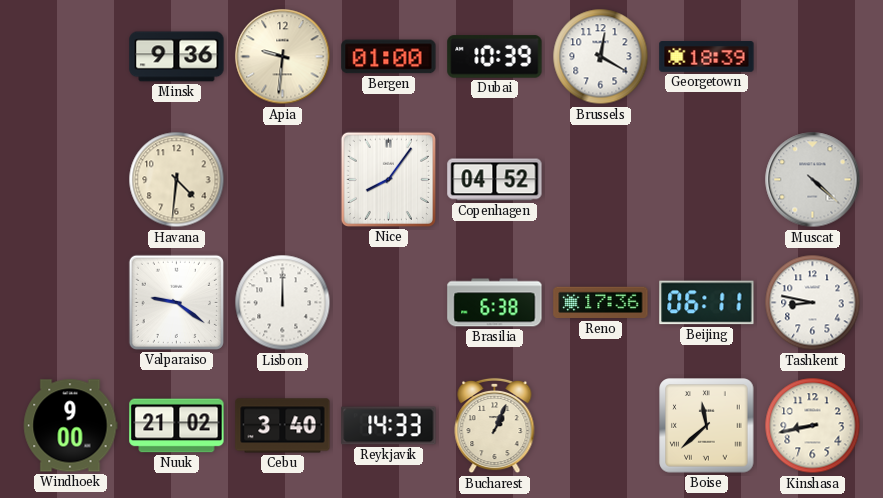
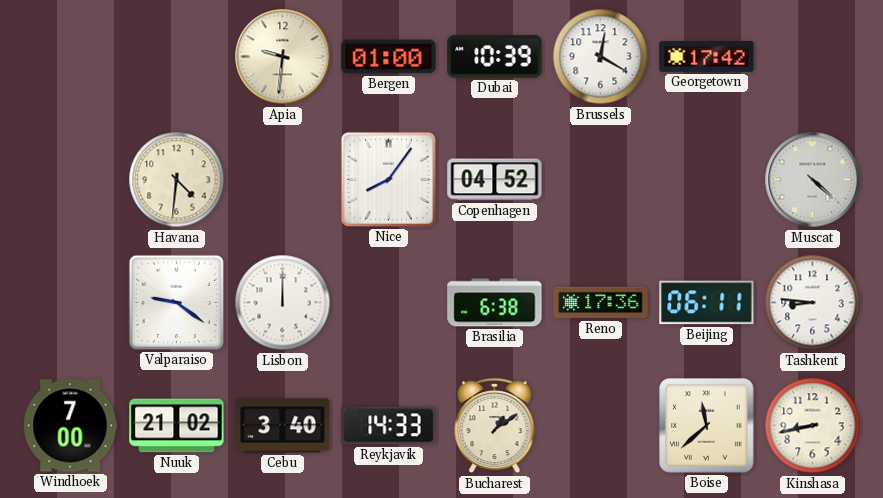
Minsk: 9:36 -> none (177, 57)
Georgetown: 18:39 -> 17:42 (707, 57)
Tashkent: 8:47 -> 8:46 (813, 303)
Windhoek: 9:00 -> 7:00 (70, 426)
Bucharest: 1:04 -> 1:09 (495, 426)
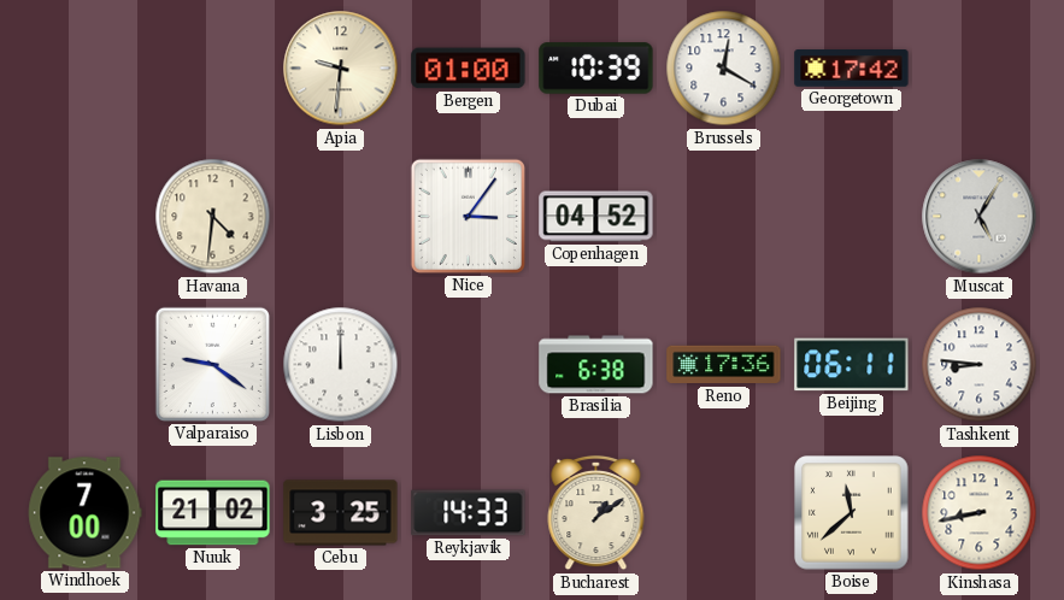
Nice: 8:06 -> 3:06 (468, 216)
Muscat: 4:22 -> 5:05 (980, 217)
Cebu: 3:40 -> 3:25 (341, 513)
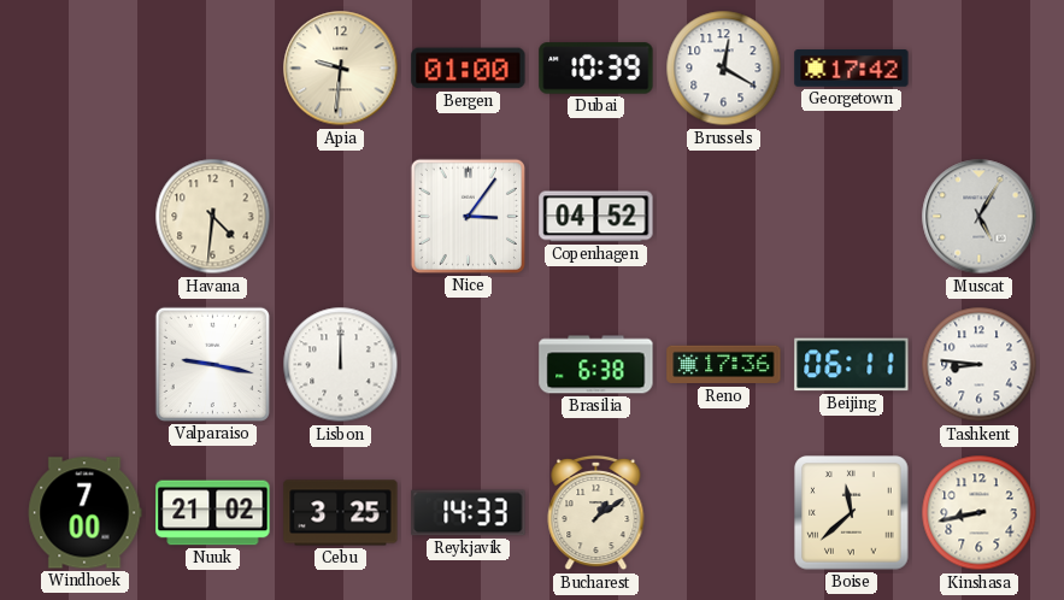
Valparaiso: 9:21 -> 9:17 (212, 364)
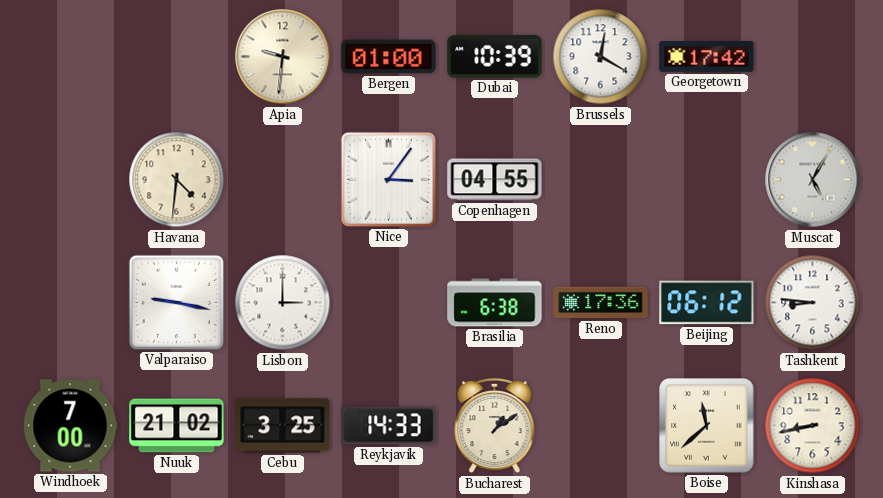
Copenhagen: 04:52 -> 04:55 (495, 180)
Lisbon: 12:00 -> 3:00 (283, 303)
Beijing: 06:11 -> 06:12 (707, 303)
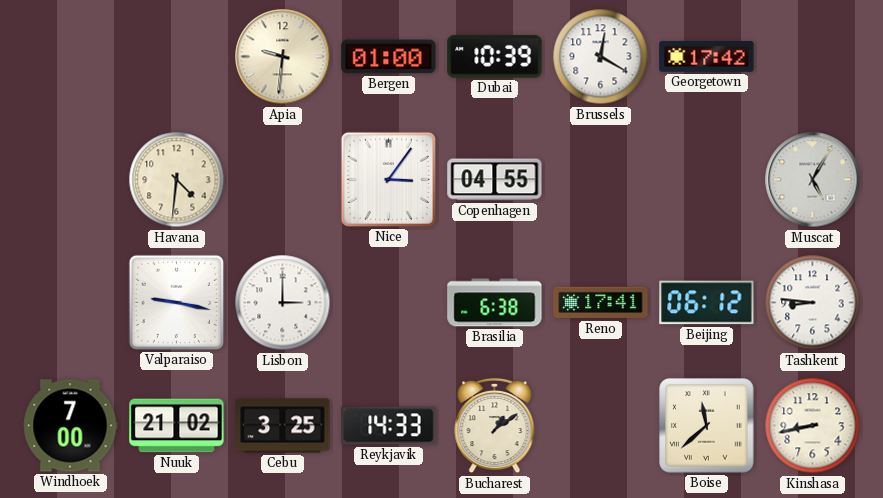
Reno: 17:36 -> 17:41 (601, 303)
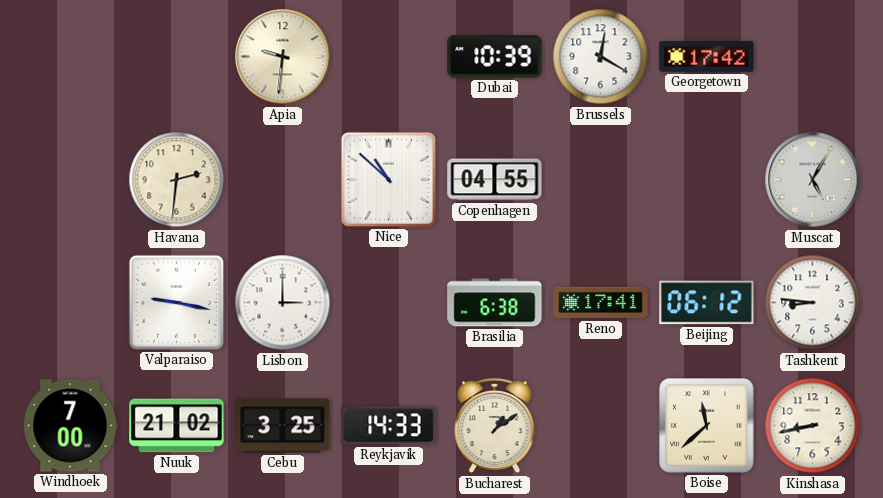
Bergen: 01:00 -> none (389, 57)
Havana: 4:31 -> 2:31 (177, 180)
Nice: 3:06 -> 10:52 (388, 179)
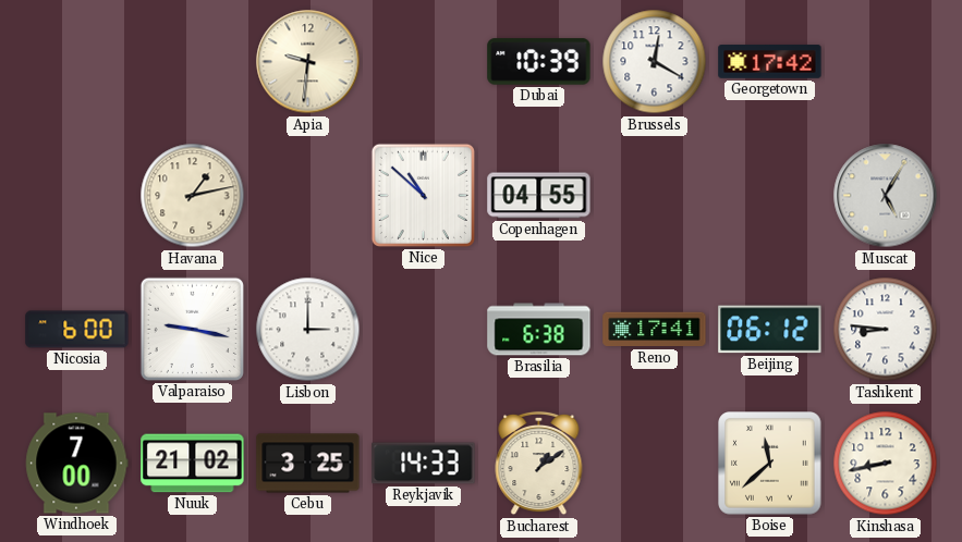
Havana: 2:31 -> 1:13 (193, 196)
Nicosia: none -> 6:00 (77, 330)
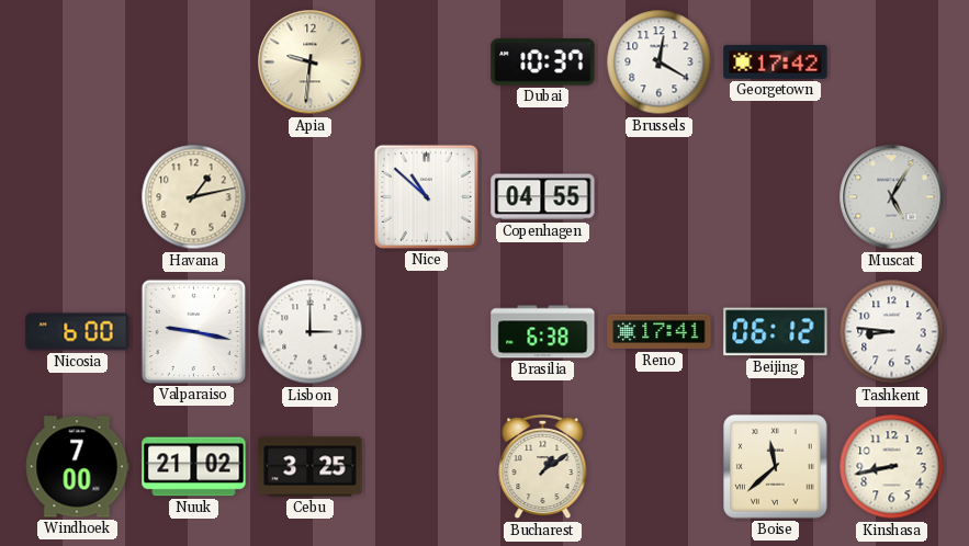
Dubai: 10:39 -> 10:37 (543, 62)
Reykjavik: 14:33 -> none (424, 464)
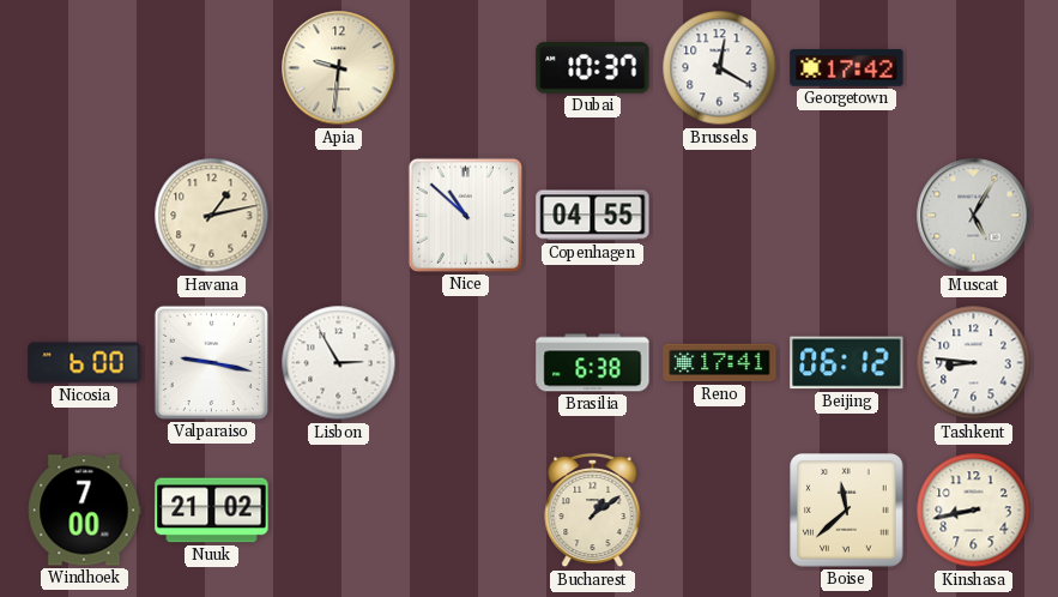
Lisbon: 3:00 -> 2:55 (339, 363)
Cebu: 3:25 -> none (311, 467)
